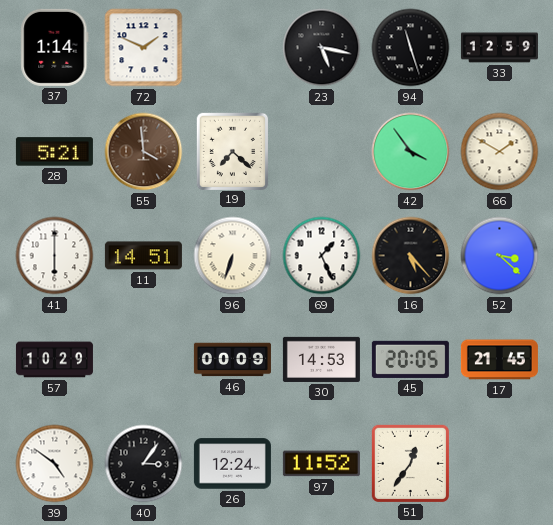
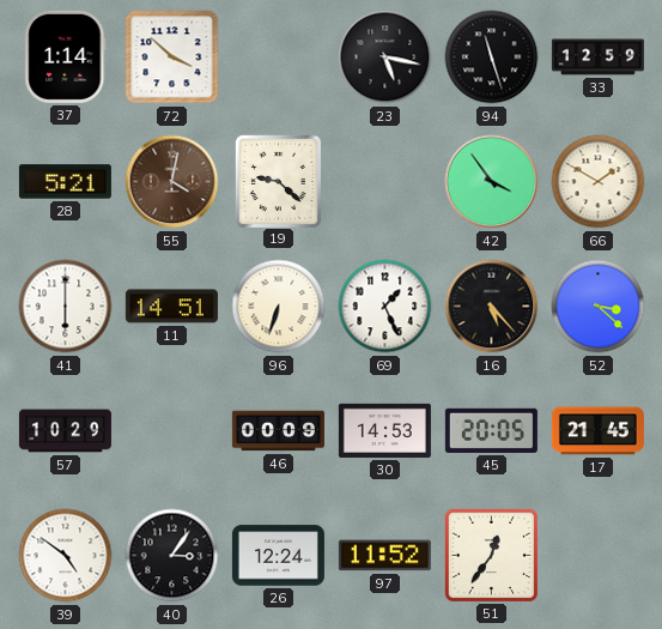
72: 1:49 -> 3:52 (172, 58)
55: 3:59 -> 4:02 (172, 182)
19: 7:22 -> 9:22 (278, 181)
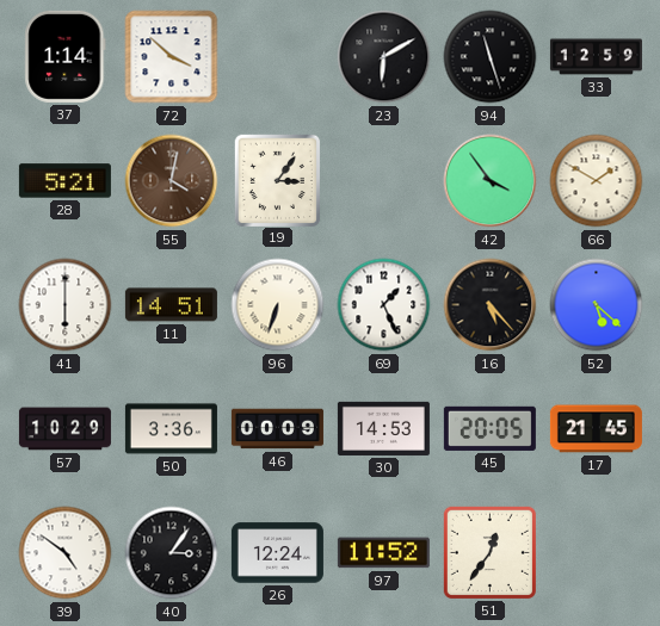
23: 5:17 -> 6:10 (384, 57)
19: 9:22 -> 3:06 (277, 180)
52: 3:22 -> 5:22 (597, 305)
50: none -> 3:36 (171, 429)
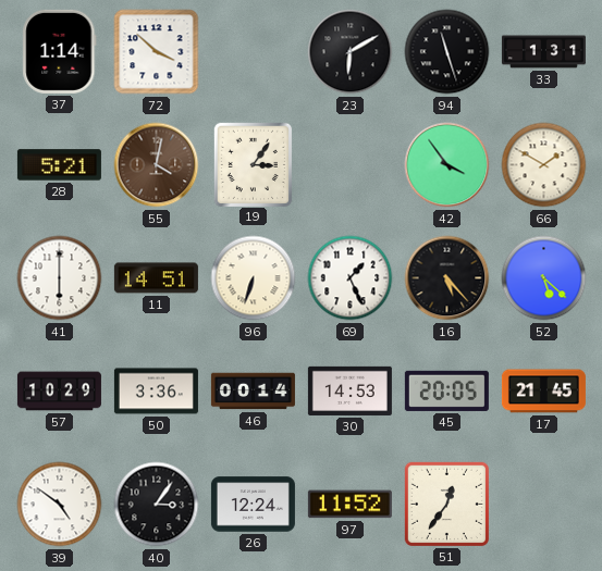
33: 12:59 -> 1:31 (543, 52)
46: 00:09 -> 00:14 (253, 392)
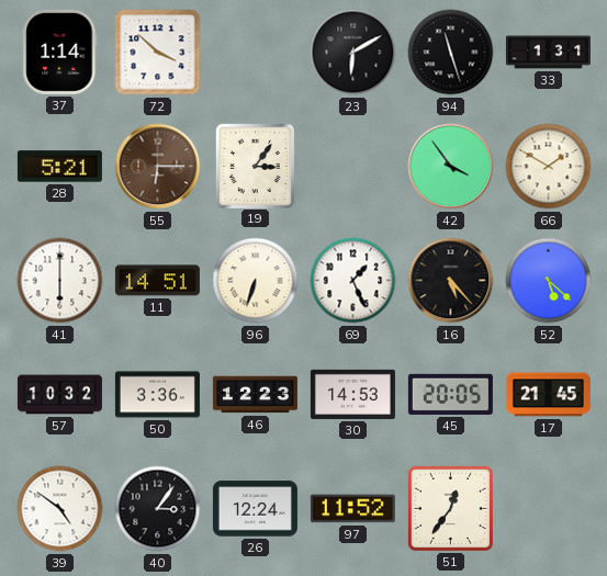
55: 4:02 -> 6:15 (158, 167)
57: 10:29 -> 10:32 (59, 395)
46: 00:14 -> 12:23 (255, 395)
